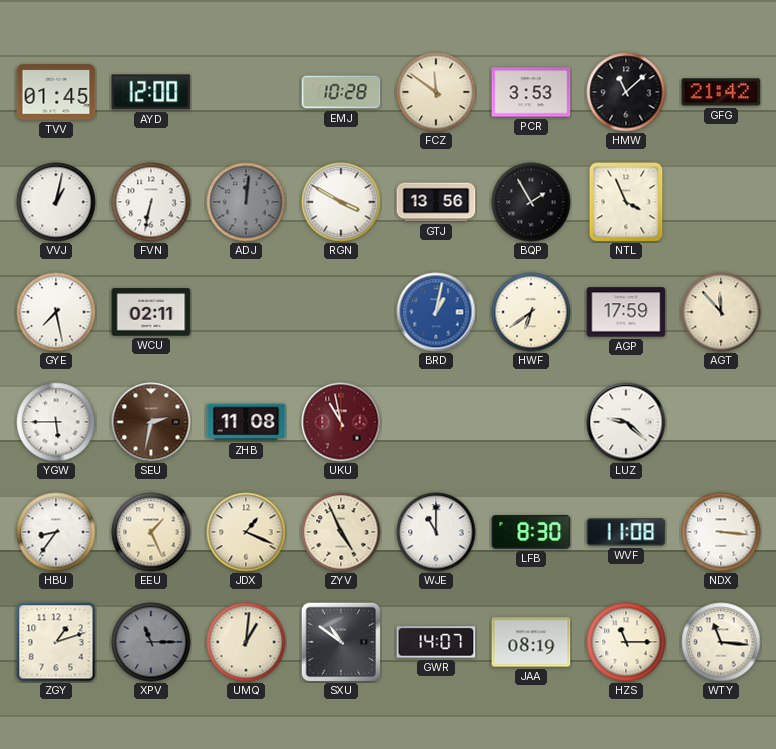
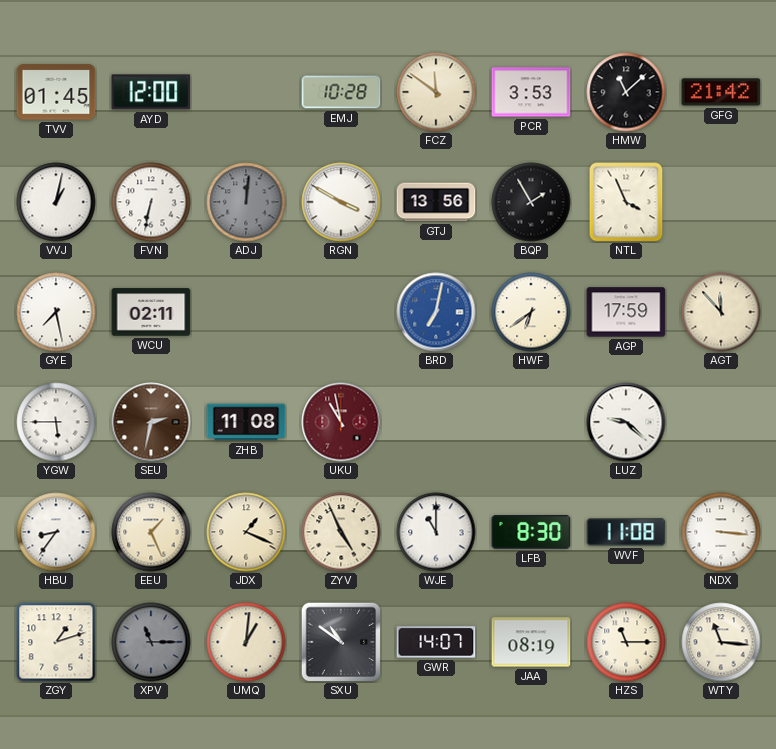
BRD: 1:02 -> 7:02 (436, 312)
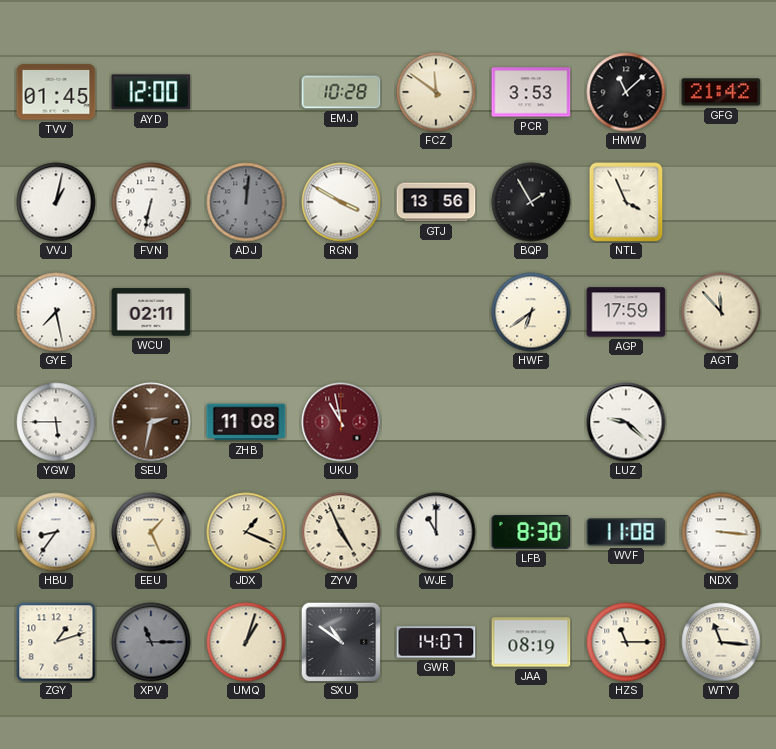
BRD: 7:02 -> none (436, 312)
UMQ: 1:01 -> 1:03 (246, 642)
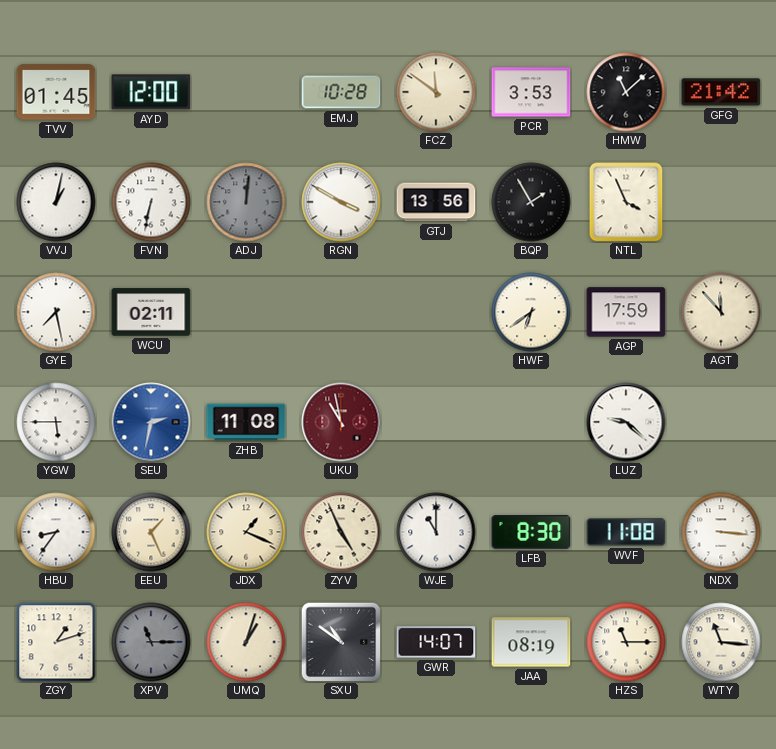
SEU dial: brown -> blue (151, 422)
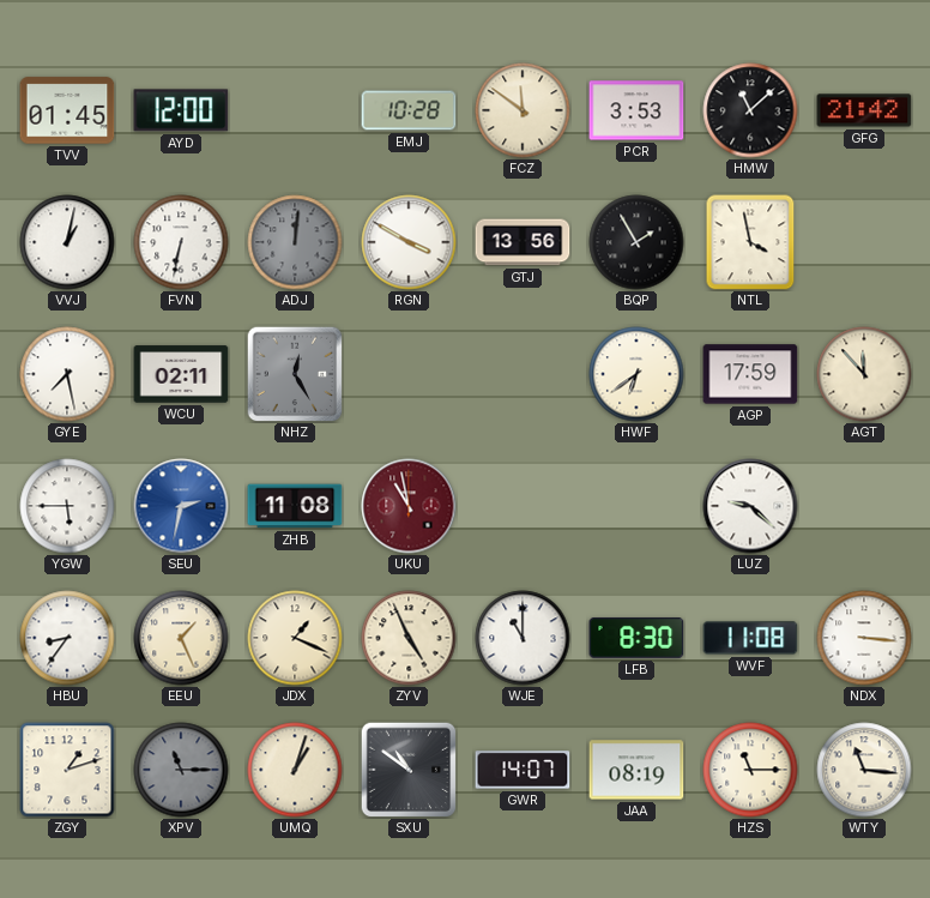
NTL: 3:56 -> 3:58 (750, 242)
NHZ: none -> 12:25 (295, 374)
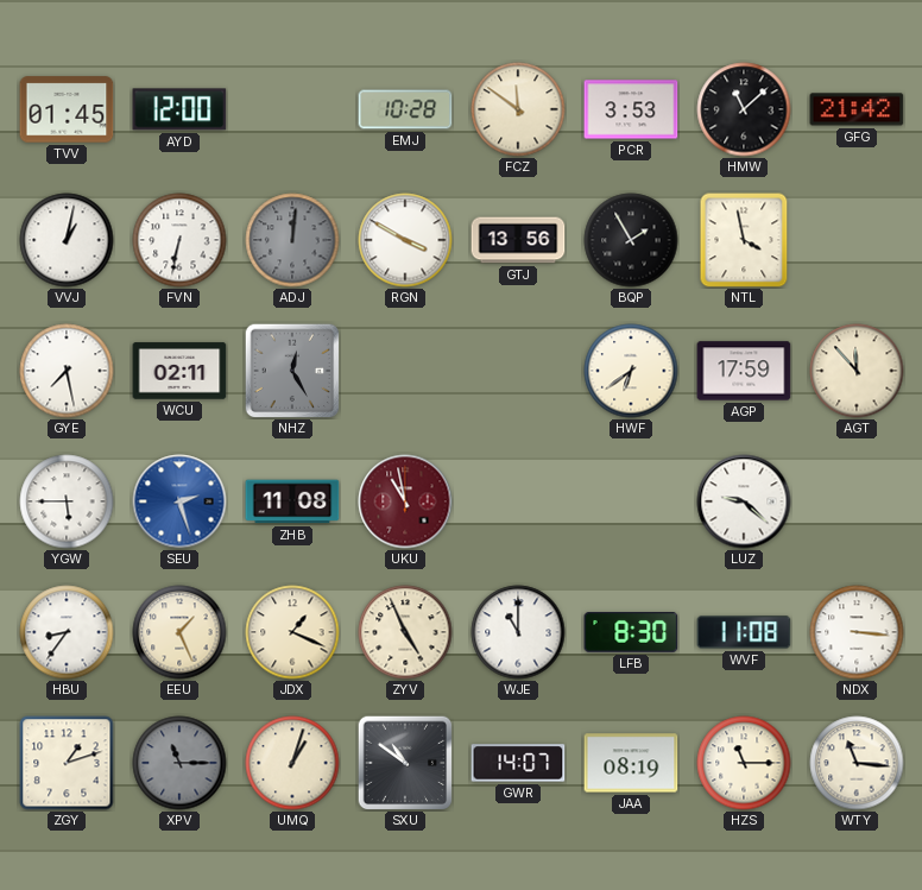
SEU: 2:32 -> 2:27 (179, 501)
